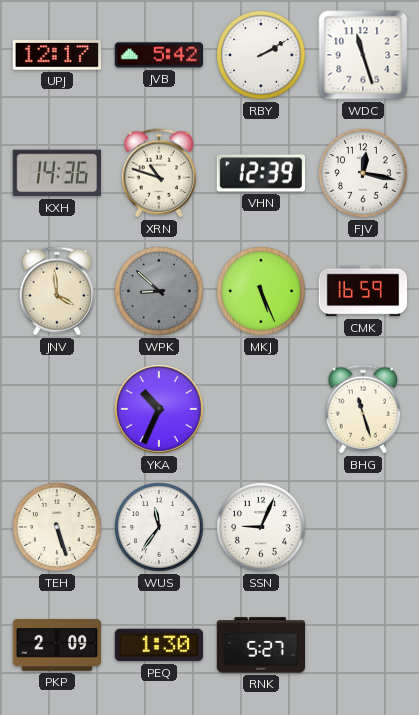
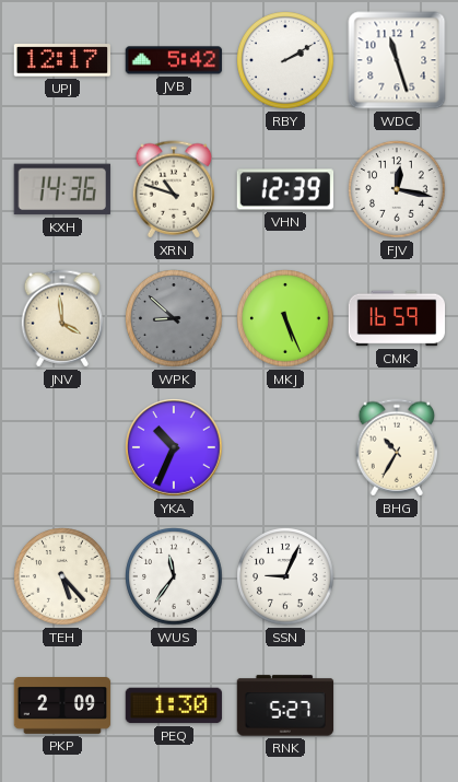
BHG: 11:27 -> 10:35 (397, 447)
TEH: 5:27 -> 5:23 (62, 576)
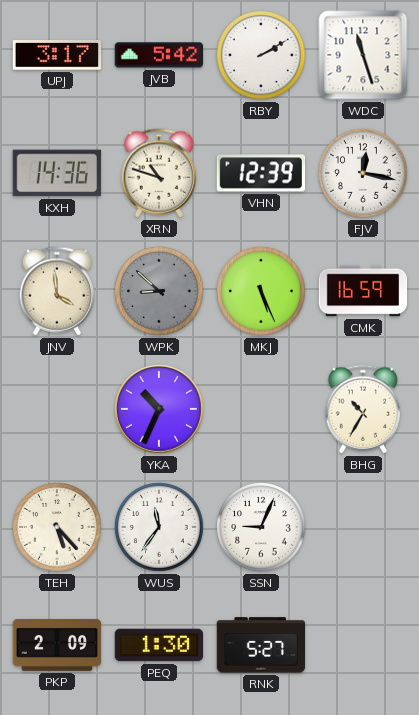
UPJ: 12:17 -> 3:17 (56, 55)
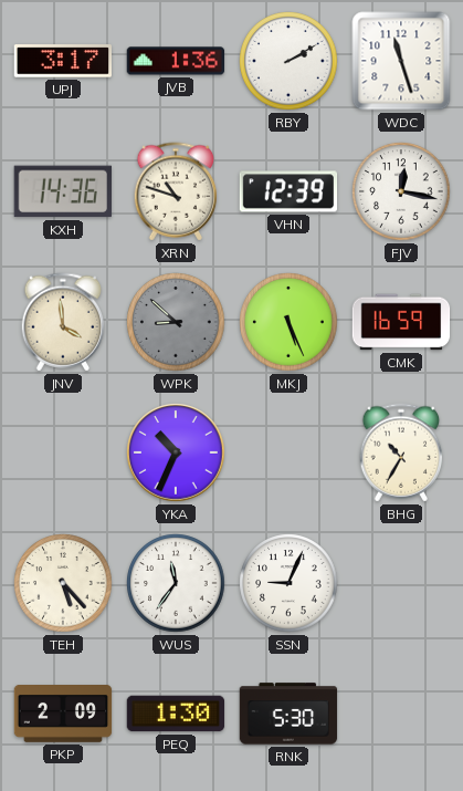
JVB: 5:42 -> 1:36 (176, 61)
RNK: 5:27 -> 5:30 (288, 714)
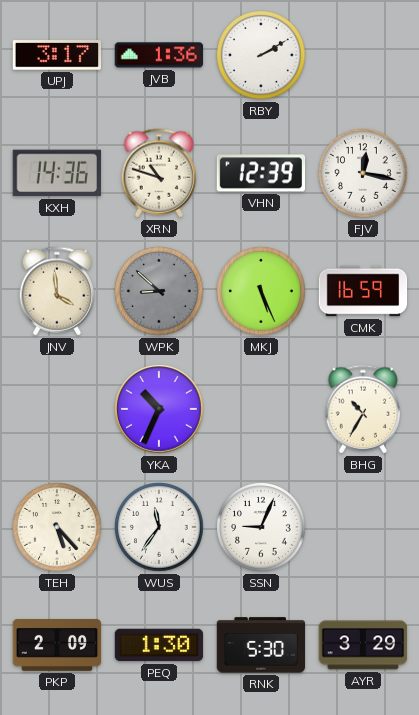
WDC: 11:27 -> none (401, 61)
AYR: none -> 3:29 (363, 645)
